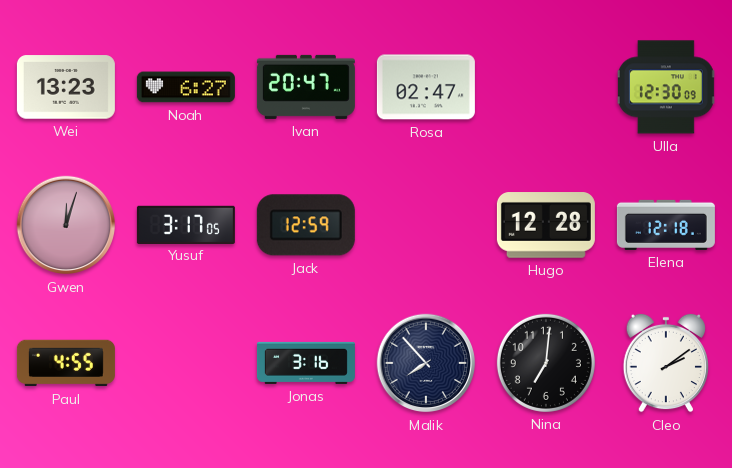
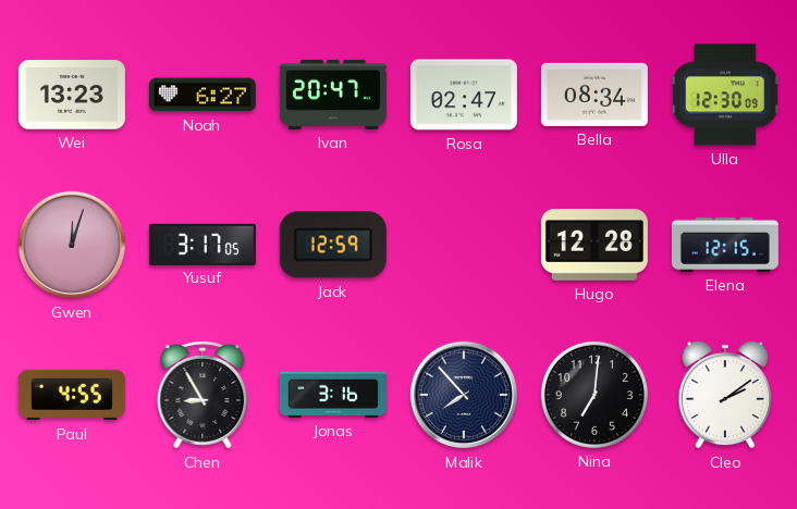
Bella: none -> 08:34 (594, 95)
Elena: 12:18 -> 12:15 (725, 245)
Chen: none -> 8:55 (203, 395)
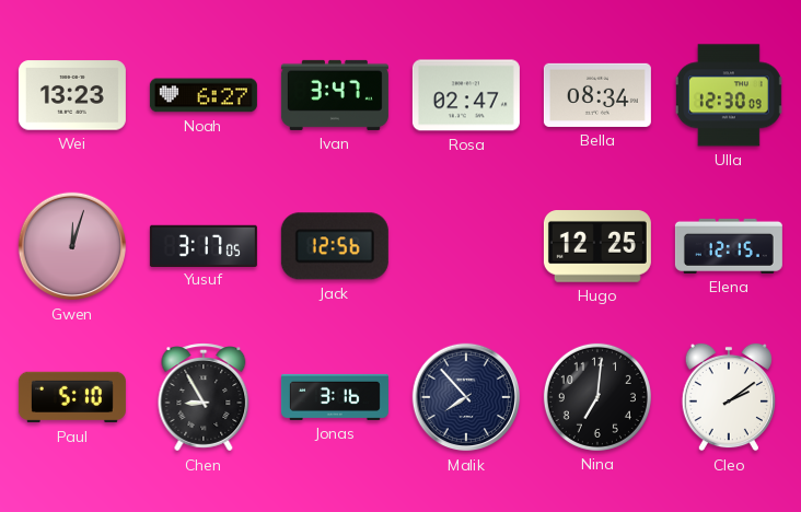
Ivan: 20:47 -> 3:47 (335, 95)
Jack: 12:59 -> 12:56 (335, 246)
Hugo: 12:28 -> 12:25 (597, 246)
Paul: 4:55 -> 5:10 (72, 397)
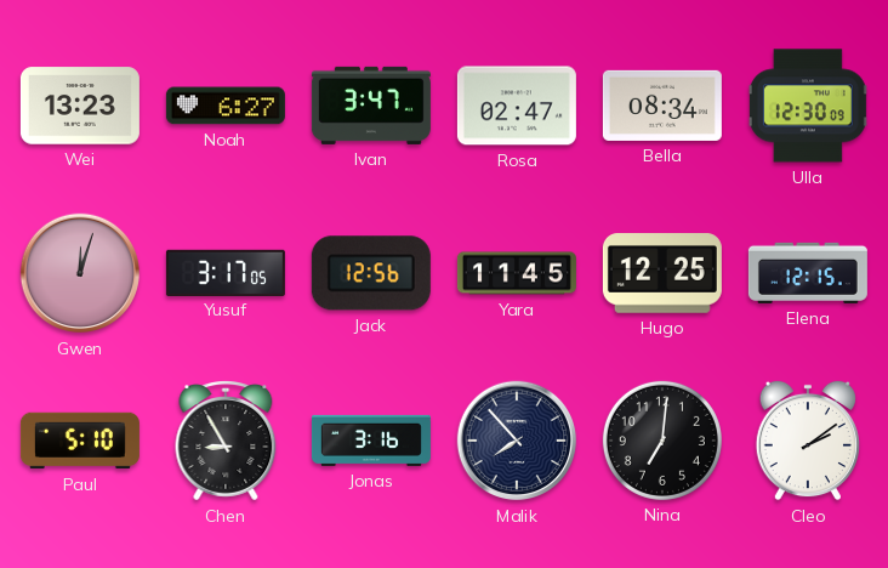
Yara: none -> 11:45 (517, 273)
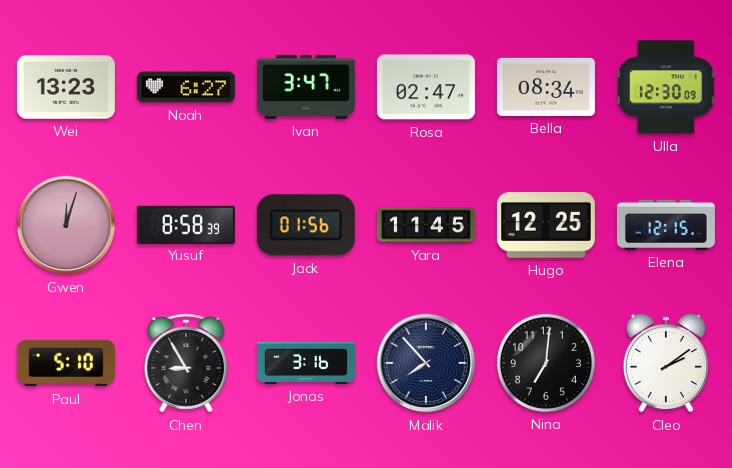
Yusuf: 3:17 -> 8:58 (186, 224)
Jack: 12:56 -> 01:56 (306, 225)
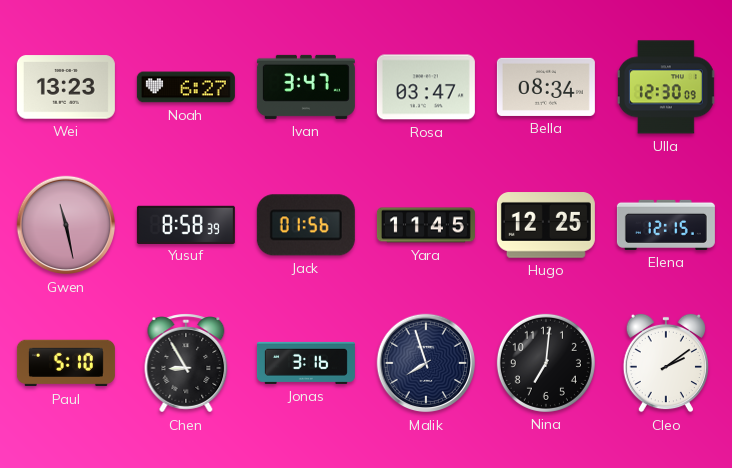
Rosa: 02:47 -> 03:47 (426, 87)
Gwen: 12:03 -> 11:28 (66, 225)
Malik: 7:53 -> 7:57 (426, 363)
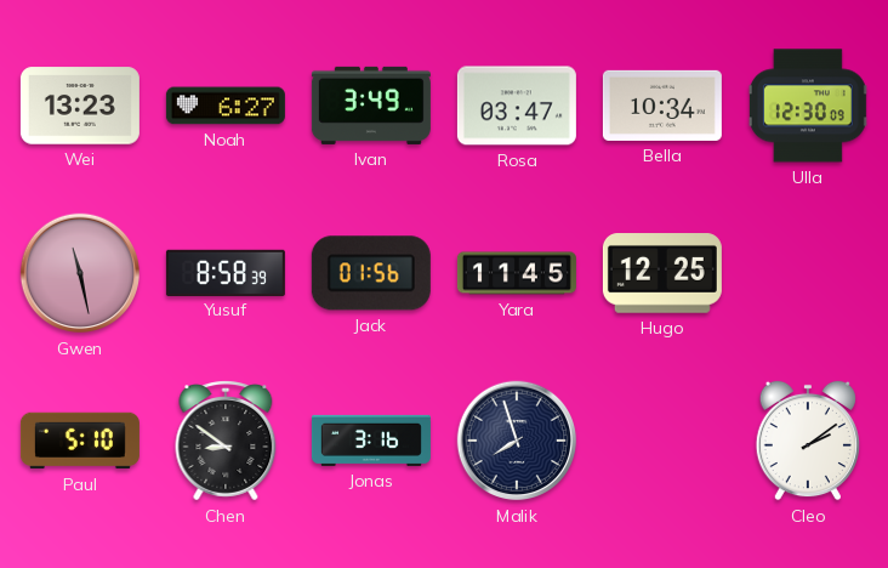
Ivan: 3:47 -> 3:49 (371, 106)
Bella: 08:34 -> 10:34 (662, 106)
Elena: 12:15 -> none (666, 225)
Chen: 8:55 -> 8:51 (226, 441)
Nina: 7:01 -> none (546, 363)
